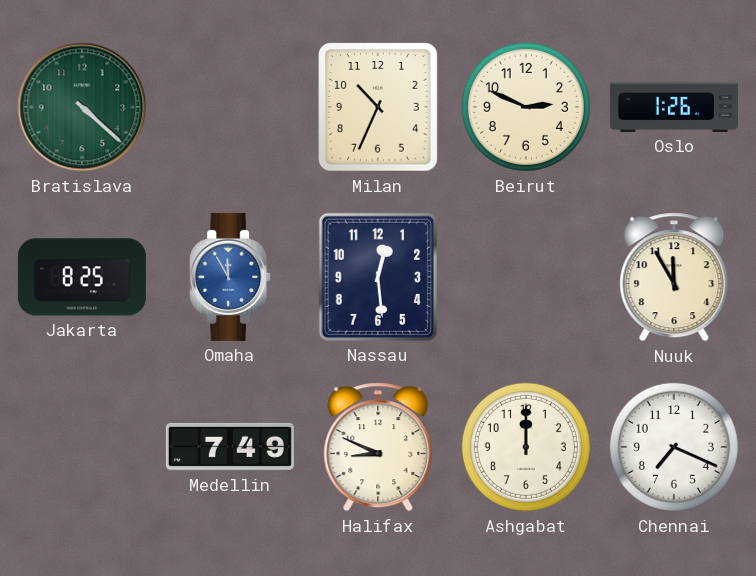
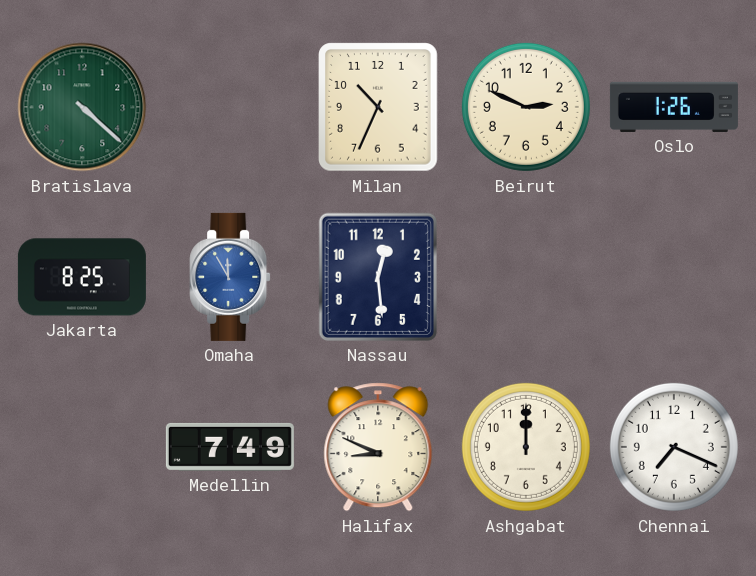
Nuuk: 11:55 -> none (674, 277)
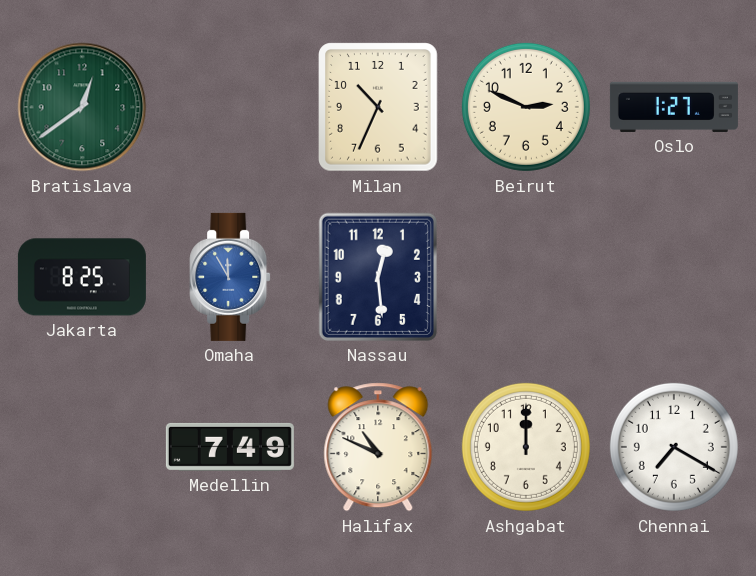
Bratislava: 4:22 -> 12:39 (82, 107)
Oslo: 1:26 -> 1:27 (674, 107)
Halifax: 8:49 -> 10:49 (378, 447)
Chennai: 7:19 -> 7:20 (674, 447)
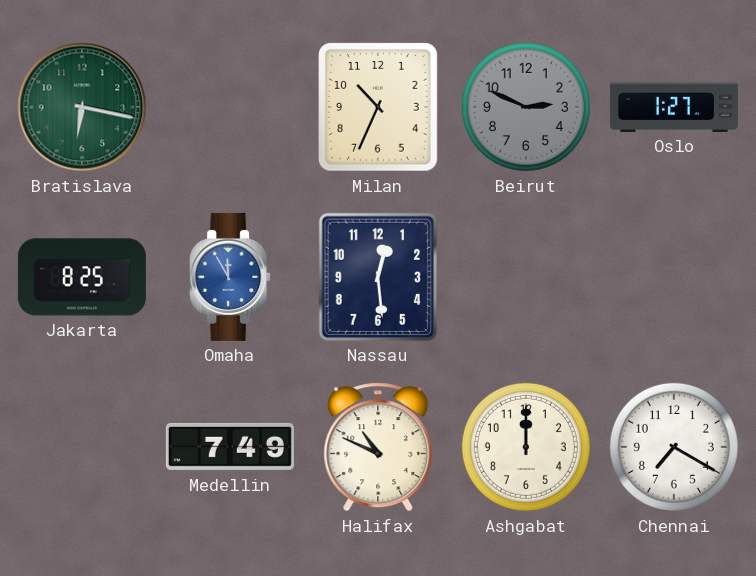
Bratislava: 12:39 -> 6:17 (82, 107)
Beirut dial: cream -> grey (526, 107)
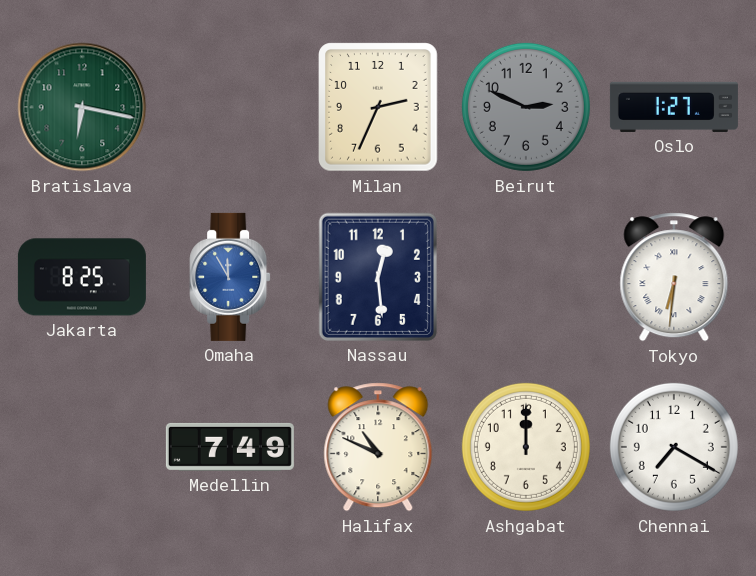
Milan: 10:34 -> 2:34 (378, 107)
Tokyo: none -> 6:31 (674, 277)
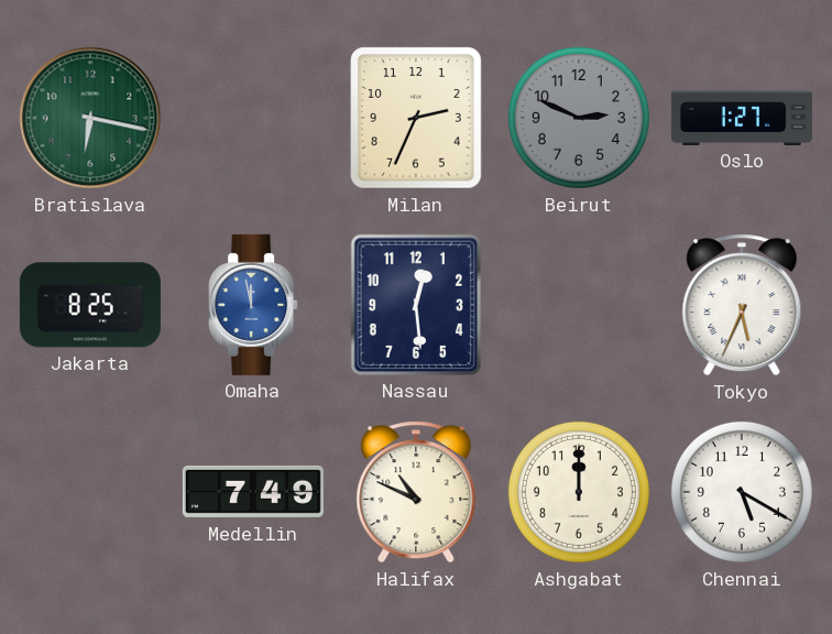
Omaha: 11:55 -> 11:58 (253, 305)
Tokyo: 6:31 -> 5:34 (742, 305)
Chennai: 7:20 -> 5:20 (742, 492)
